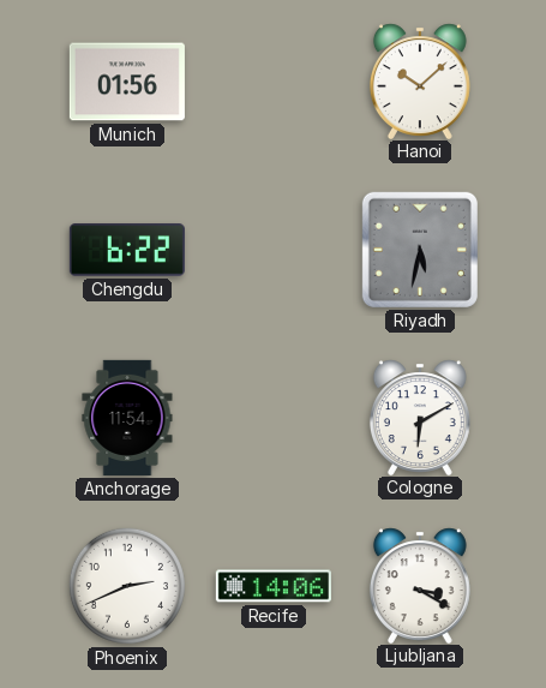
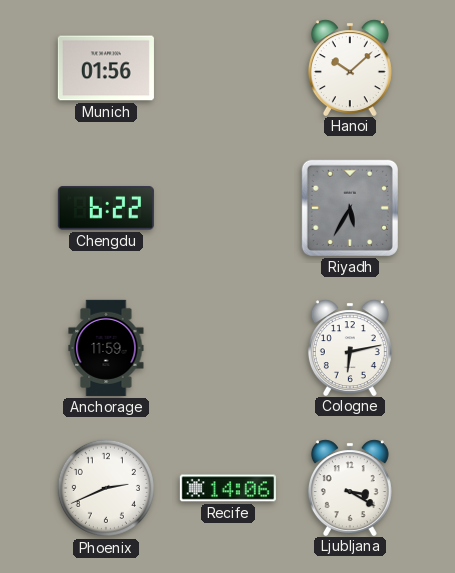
Riyadh: 5:32 -> 5:35 (350, 208)
Anchorage: 11:54 -> 11:59 (106, 348)
Cologne: 6:10 -> 6:13 (350, 347)
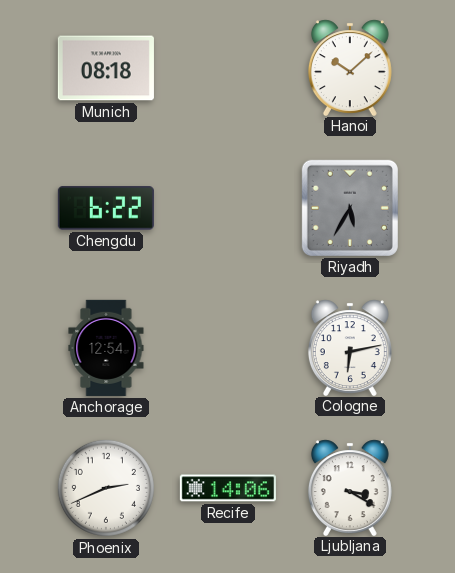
Munich: 01:56 -> 08:18 (106, 68)
Anchorage: 11:59 -> 12:54 (106, 348)
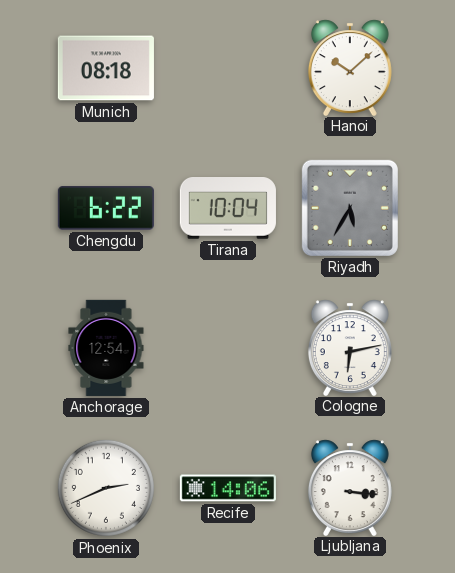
Tirana: none -> 10:04 (228, 208)
Ljubljana: 3:20 -> 3:16 (350, 487)
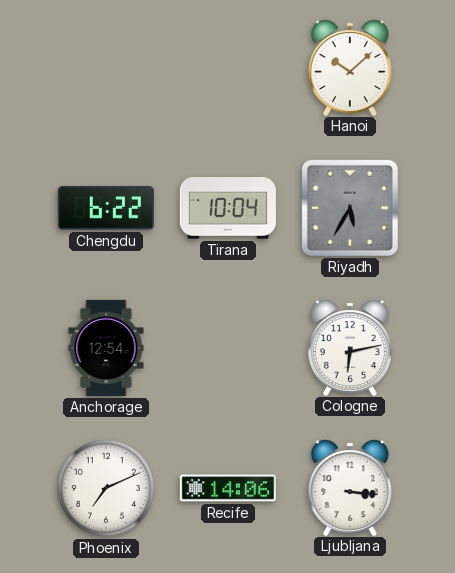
Munich: 08:18 -> none (106, 68)
Phoenix: 2:41 -> 7:11 (106, 488)
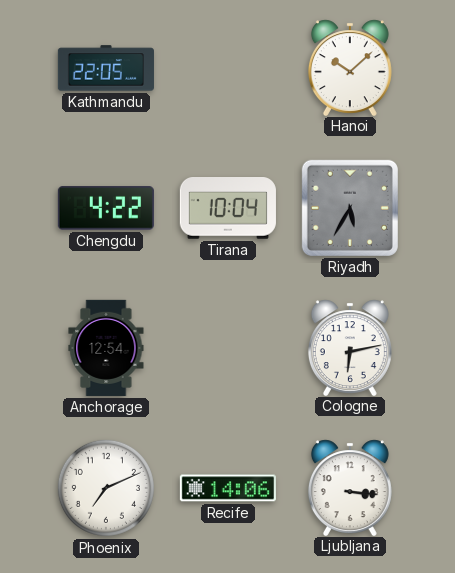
Kathmandu: none -> 22:05 (106, 68)
Chengdu: 6:22 -> 4:22 (106, 208)
